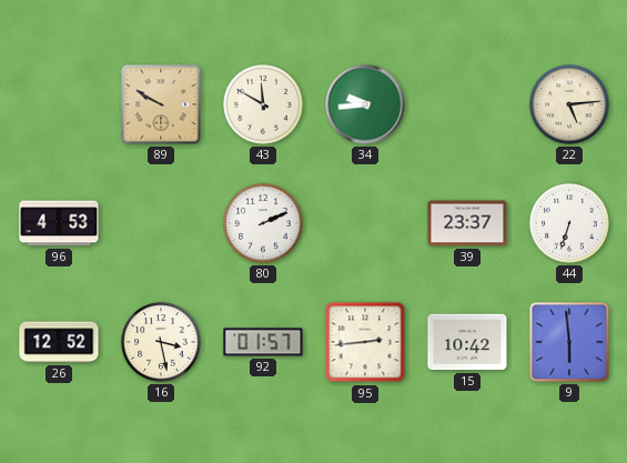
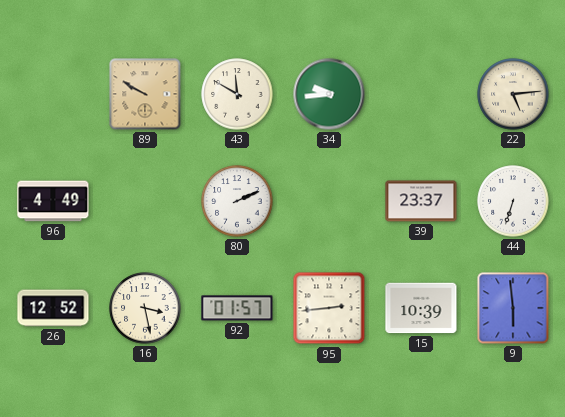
96: 4:53 -> 4:49 (53, 201)
15: 10:42 -> 10:39 (421, 308)
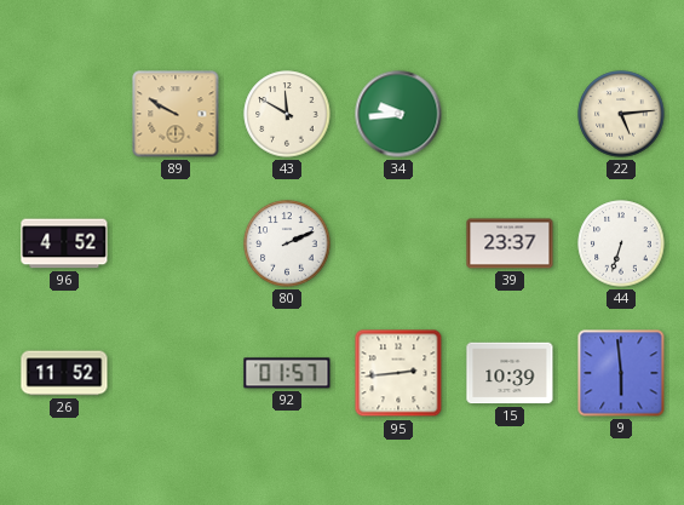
96: 4:49 -> 4:52 (64, 243)
26: 12:52 -> 11:52 (64, 373)
16: 3:28 -> none (145, 308)
